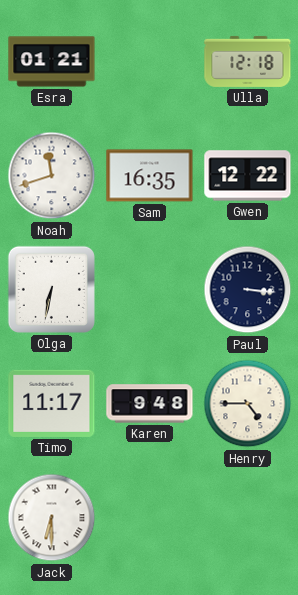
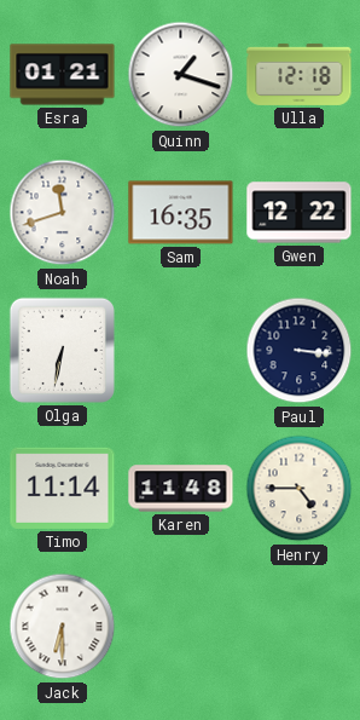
Quinn: none -> 1:18 (181, 75)
Timo: 11:17 -> 11:14 (63, 488)
Karen: 9:48 -> 11:48 (181, 489)
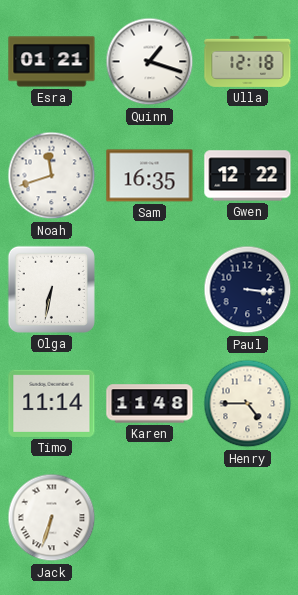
Jack: 6:30 -> 6:33 (52, 518)
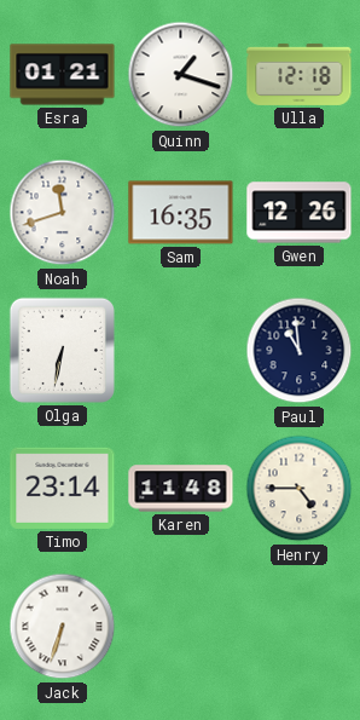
Gwen: 12:22 -> 12:26 (300, 213)
Paul: 3:16 -> 10:59 (300, 351)
Timo: 11:14 -> 23:14 (63, 488)
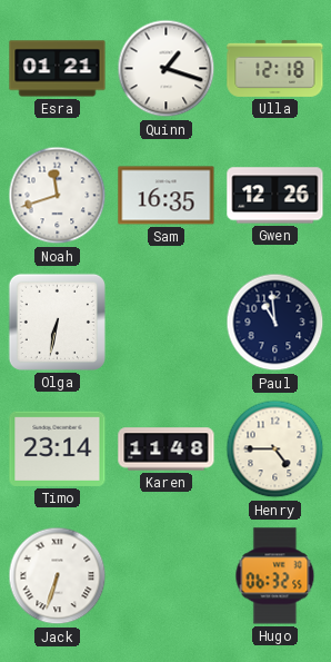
Hugo: none -> 06:32 (275, 576)
